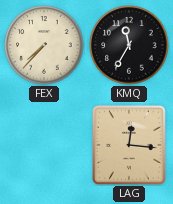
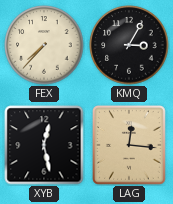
KMQ: 11:35 -> 3:05 (129, 45)
XYB: none -> 12:28 (44, 145)
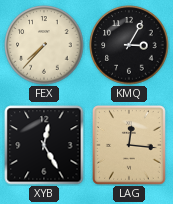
XYB: 12:28 -> 12:25 (44, 145)
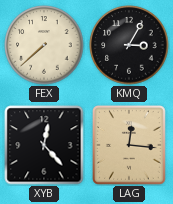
FEX: 7:37 -> 7:38 (44, 45)
XYB: 12:25 -> 12:23 (44, 145)
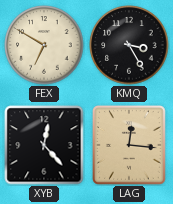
FEX: 7:38 -> 6:50 (44, 45)
KMQ: 3:05 -> 3:25 (129, 45)
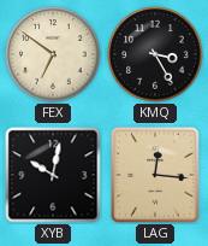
FEX: 6:50 -> 6:51 (53, 54)
XYB: 12:23 -> 10:02 (53, 175)
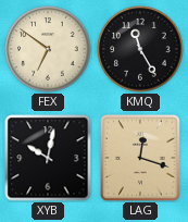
KMQ: 3:25 -> 11:25 (140, 49)
LAG: 12:16 -> 12:18 (141, 159)
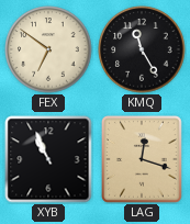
XYB: 10:02 -> 10:56 (48, 159)
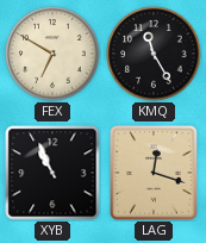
FEX: 6:51 -> 6:50 (52, 54)
